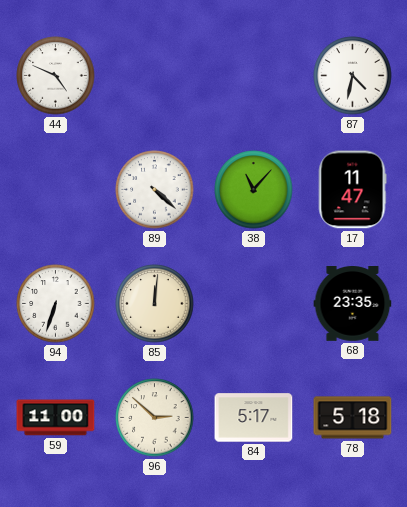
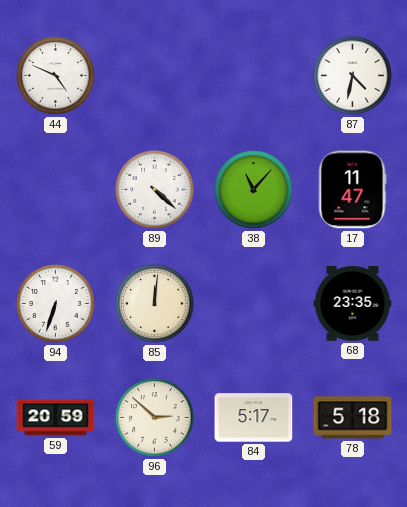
59: 11:00 -> 20:59 (56, 418)
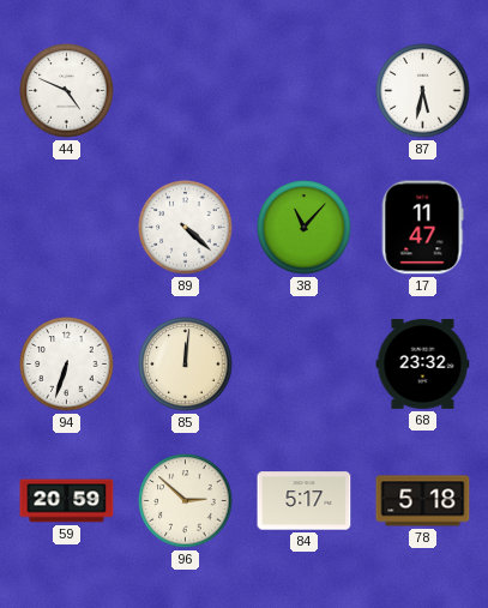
87: 4:32 -> 5:32 (423, 91)
68: 23:35 -> 23:32 (423, 365)
